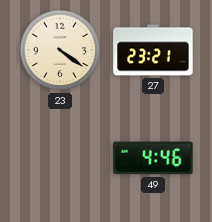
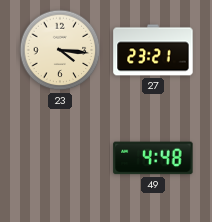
23: 4:21 -> 4:16 (60, 50)
49: 4:46 -> 4:48 (153, 158)
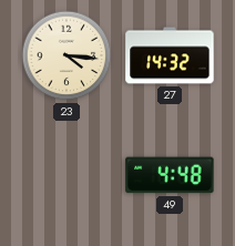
27: 23:21 -> 14:32 (170, 55)
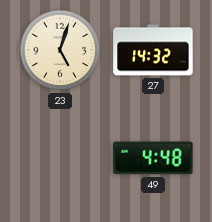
23: 4:16 -> 5:03 (60, 50)
